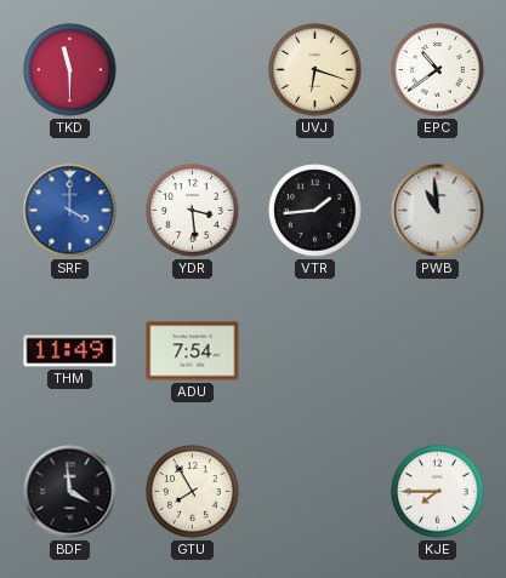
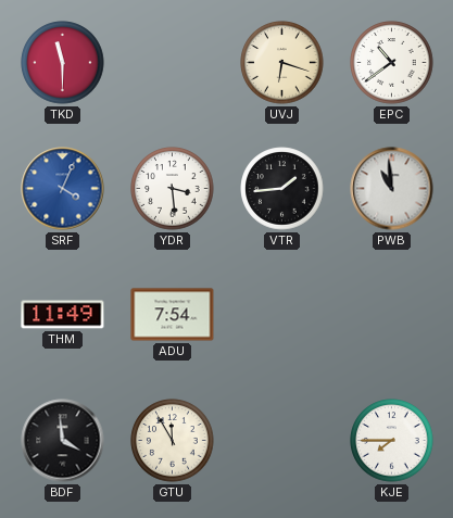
SRF: 4:00 -> 4:04 (63, 189)
GTU: 7:55 -> 11:55 (173, 441)
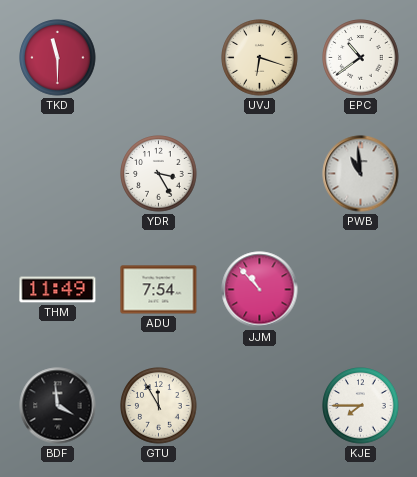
SRF: 4:04 -> none (63, 189)
YDR: 3:29 -> 3:25 (159, 174)
VTR: 1:44 -> none (282, 189)
JJM: none -> 10:53 (260, 290)
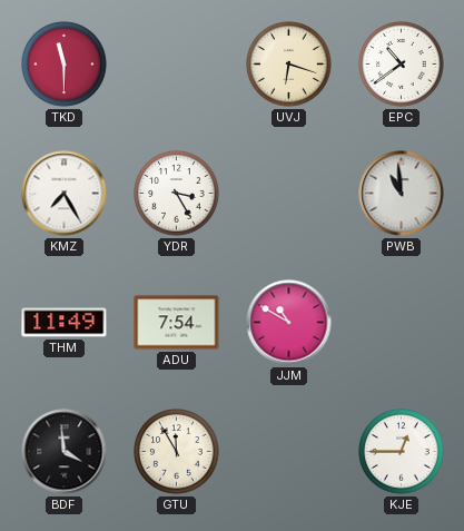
KMZ: none -> 7:25 (65, 194)
JJM: 10:53 -> 10:50 (289, 323)
KJE: 7:45 -> 12:45 (402, 452)
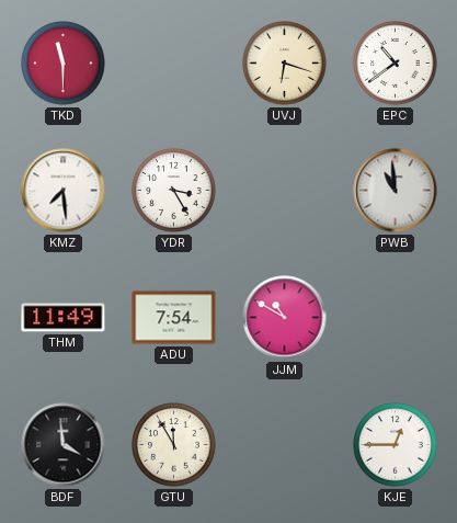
KMZ: 7:25 -> 7:29 (64, 191)
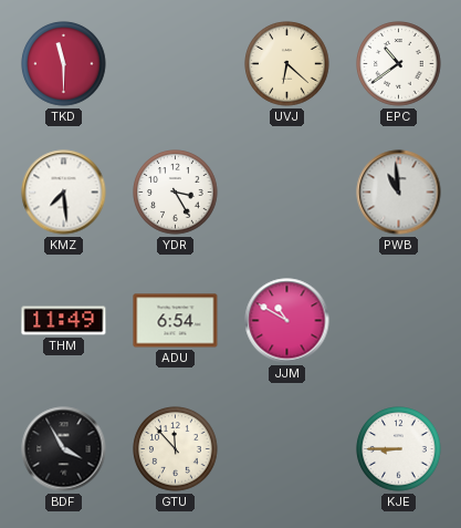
UVJ: 6:18 -> 6:22 (287, 64)
ADU: 7:54 -> 6:54 (176, 321)
BDF: 3:59 -> 3:55 (64, 449)
GTU: 11:55 -> 11:53 (176, 449)
KJE: 12:45 -> 8:45 (399, 449)
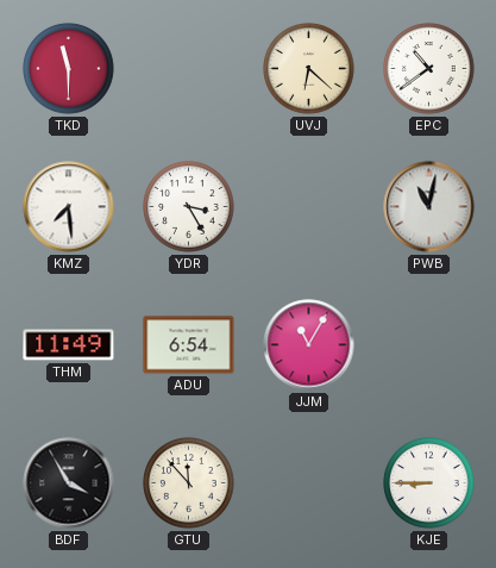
PWB: 10:59 -> 11:02 (429, 207)
JJM: 10:50 -> 11:05 (309, 345)
